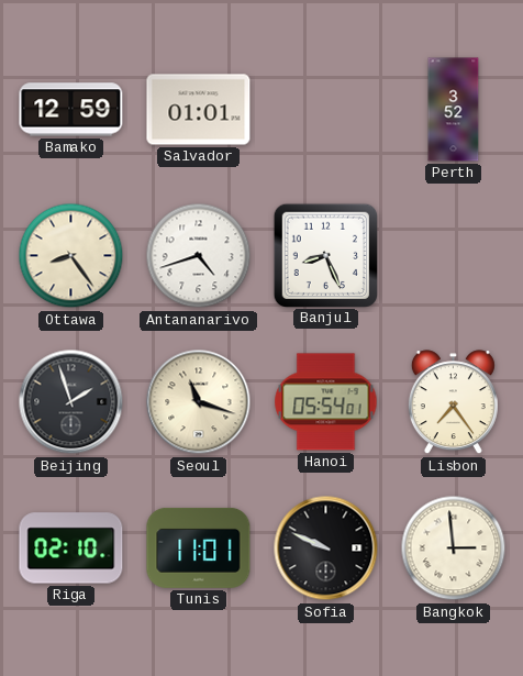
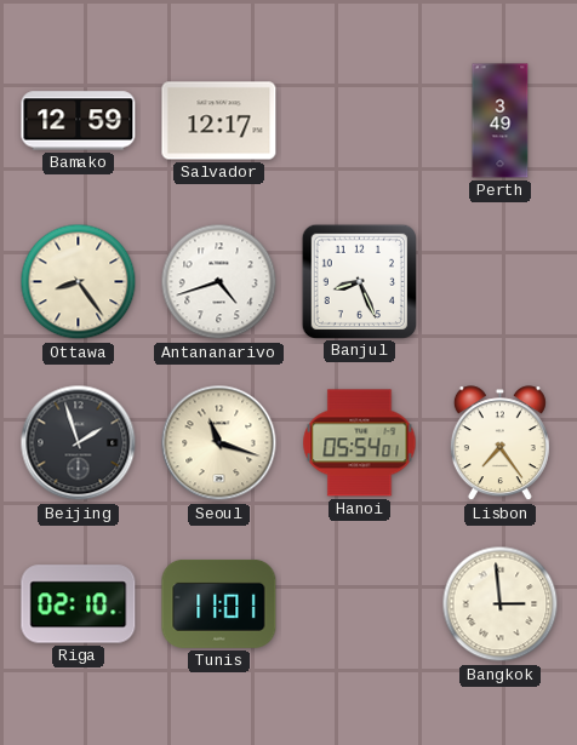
Salvador: 01:01 -> 12:17 (219, 121)
Perth: 3:52 -> 3:49 (501, 121)
Sofia: 9:49 -> none (326, 548)
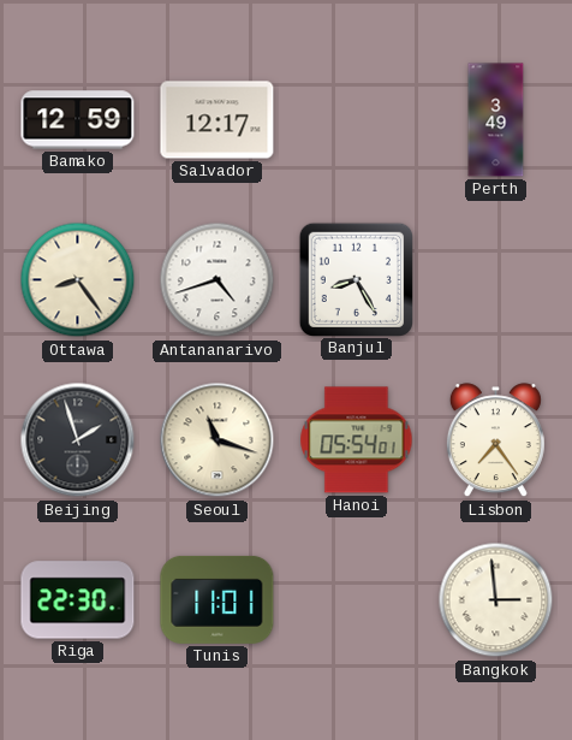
Banjul: 8:26 -> 8:25 (356, 279)
Riga: 02:10 -> 22:30 (78, 600)
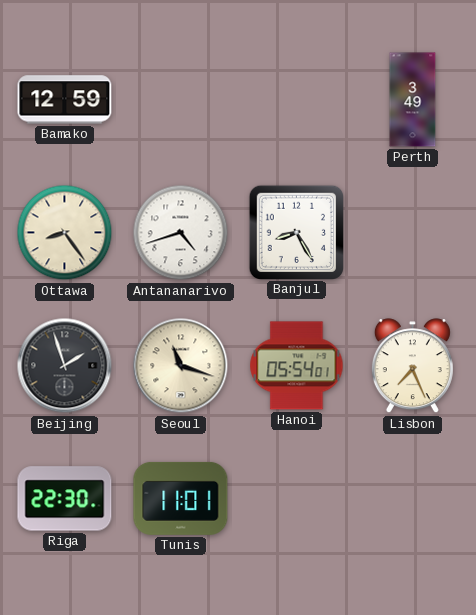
Salvador: 12:17 -> none (218, 120)
Lisbon: 7:24 -> 7:26 (412, 366)
Bangkok: 2:59 -> none (496, 600)
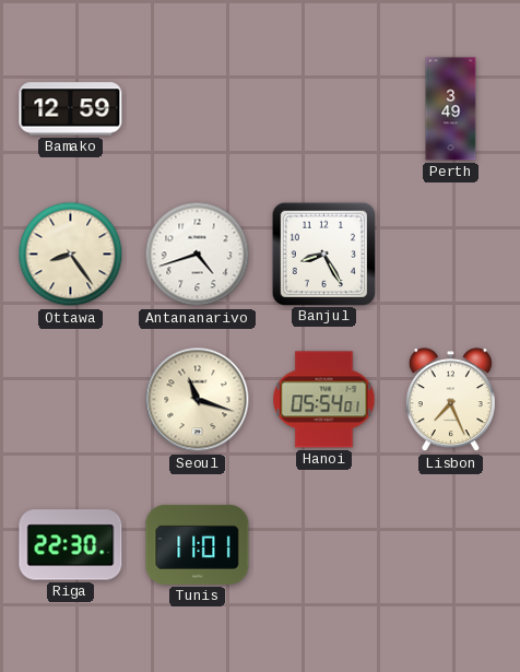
Beijing: 1:57 -> none (65, 366)
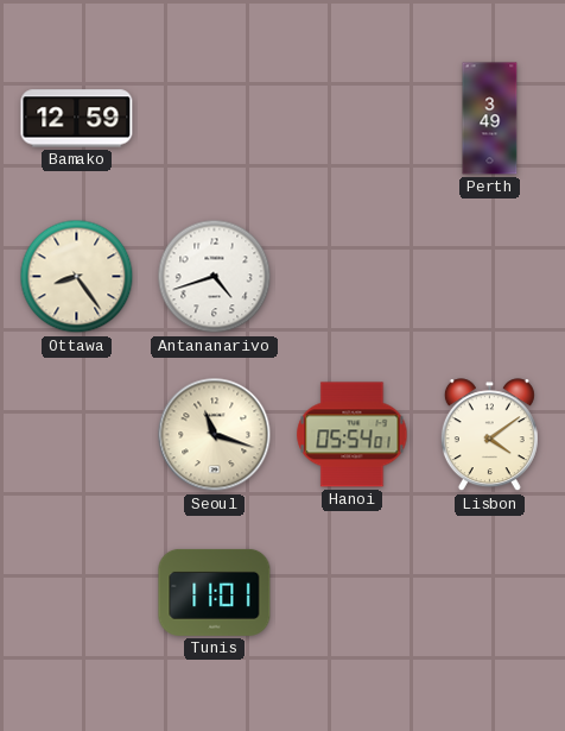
Banjul: 8:25 -> none (323, 254)
Lisbon: 7:26 -> 4:09 (489, 435)
Riga: 22:30 -> none (71, 545)
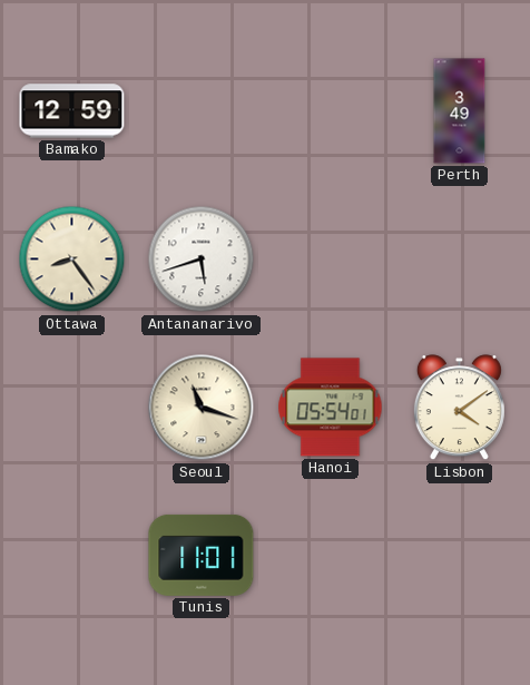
Antananarivo: 4:42 -> 5:42 (202, 260)
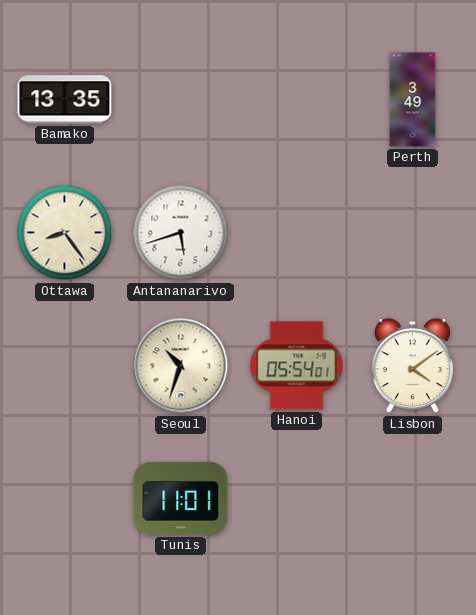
Bamako: 12:59 -> 13:35 (65, 100)
Seoul: 11:18 -> 10:33 (181, 366)
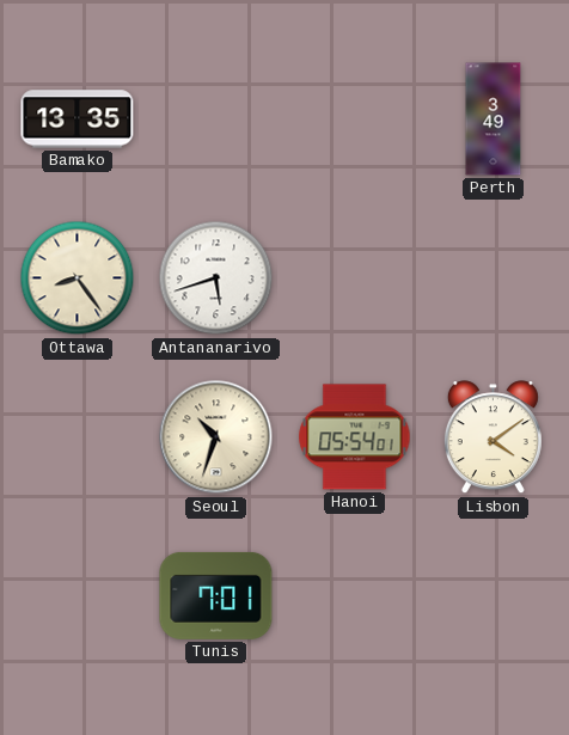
Tunis: 11:01 -> 7:01 (216, 595)
